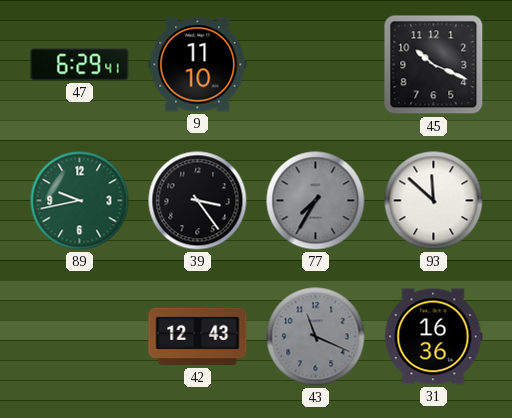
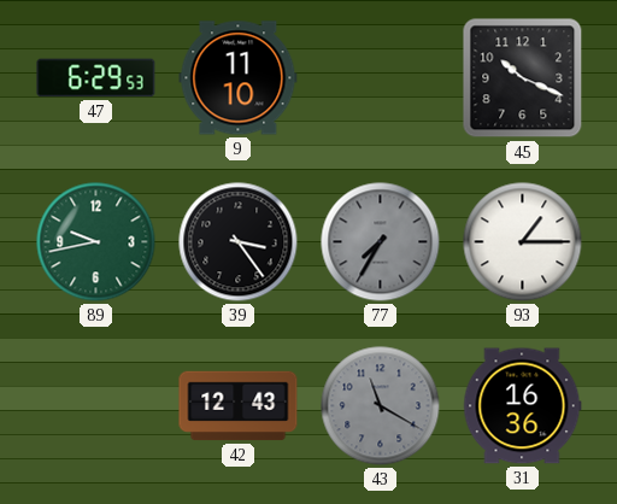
47: 6:29:41 -> 6:29:53 (96, 78)
93: 11:52 -> 1:15 (523, 242)
43: 11:19 -> 11:20 (381, 406)
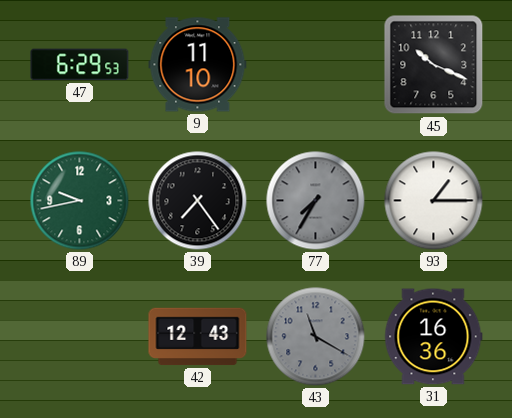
39: 3:24 -> 7:24 (198, 201)
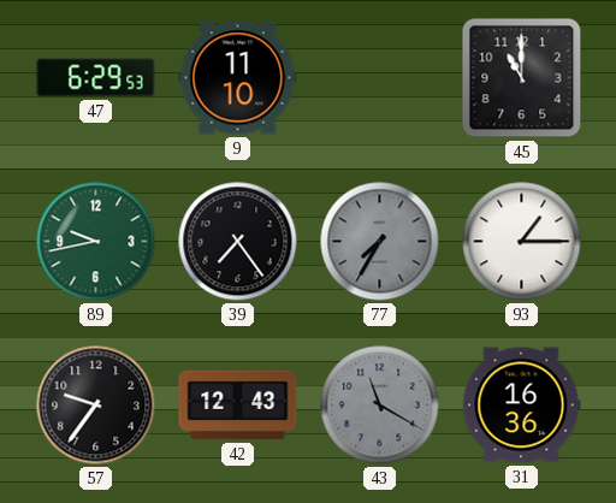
45: 10:19 -> 11:00 (522, 78)
57: none -> 9:36 (96, 406)
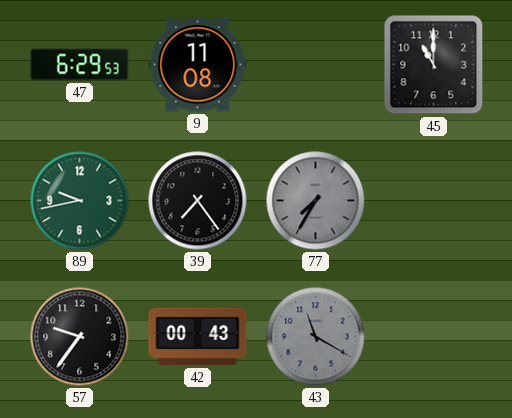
9: 11:10 -> 11:08 (198, 65)
93: 1:15 -> none (522, 242)
42: 12:43 -> 00:43 (198, 337)
31: 16:36 -> none (522, 406)
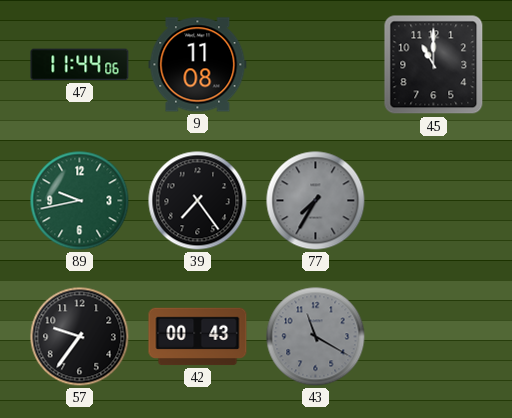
47: 6:29 -> 11:44 (80, 65)
